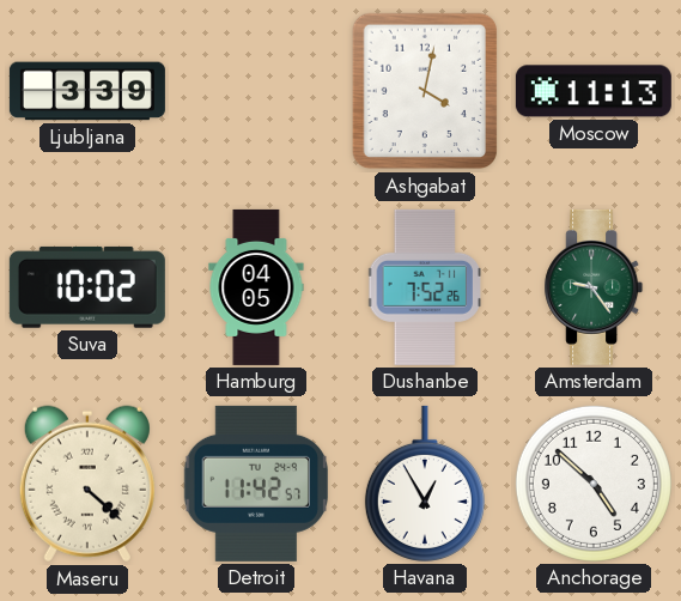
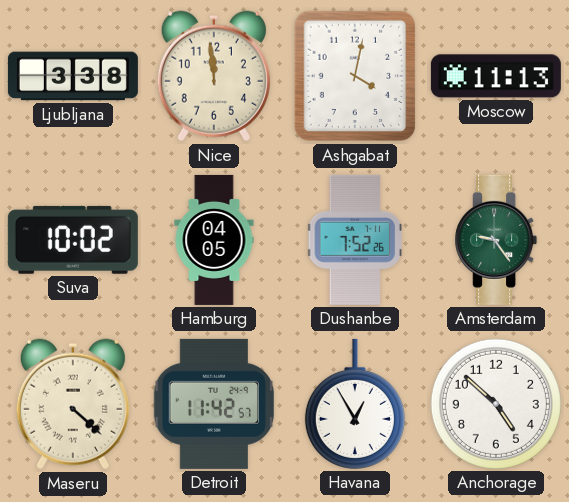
Ljubljana: 3:39 -> 3:38 (73, 76)
Nice: none -> 11:59 (214, 76)
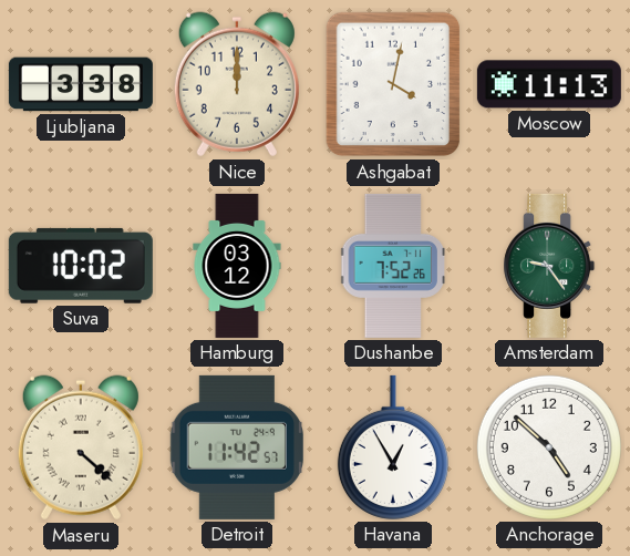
Nice: 11:59 -> 12:00 (237, 84)
Hamburg: 04:05 -> 03:12 (237, 266)
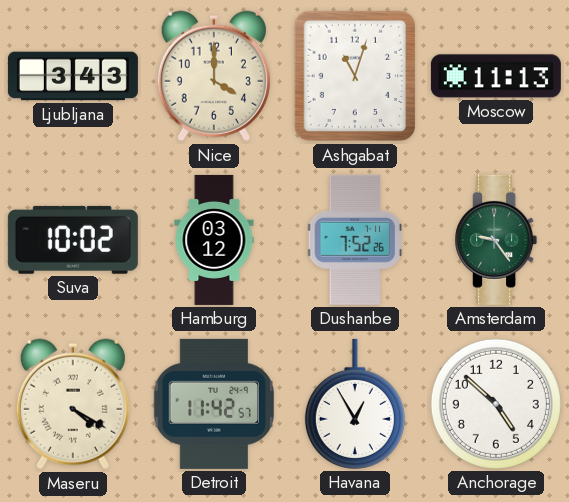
Ljubljana: 3:38 -> 3:43 (73, 76)
Nice: 12:00 -> 4:00 (214, 76)
Ashgabat: 4:02 -> 11:03 (354, 76)
Maseru: 4:22 -> 4:20 (73, 404)
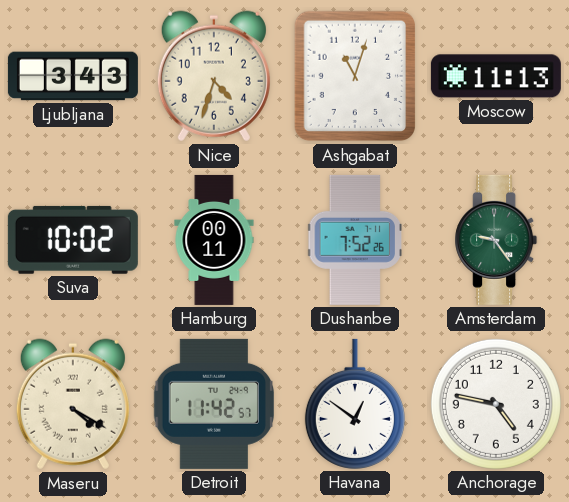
Nice: 4:00 -> 4:33 (214, 76)
Hamburg: 03:12 -> 00:11 (214, 240)
Havana: 12:55 -> 12:51 (355, 404)
Anchorage: 4:52 -> 4:47 (496, 404)
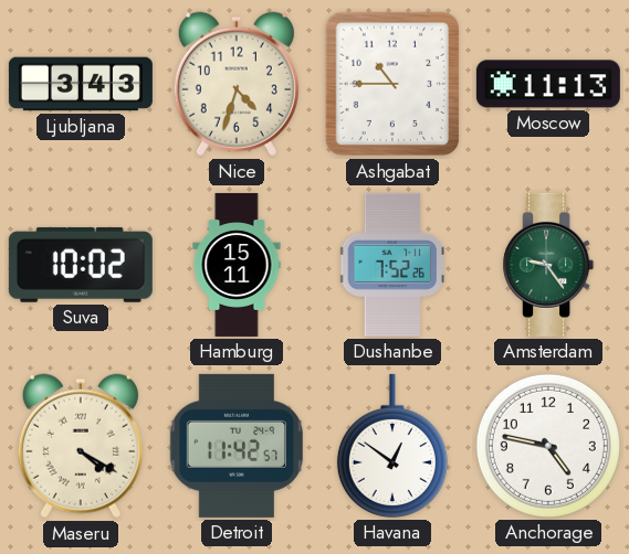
Ashgabat: 11:03 -> 10:45 (391, 84)
Hamburg: 00:11 -> 15:11 (237, 265)
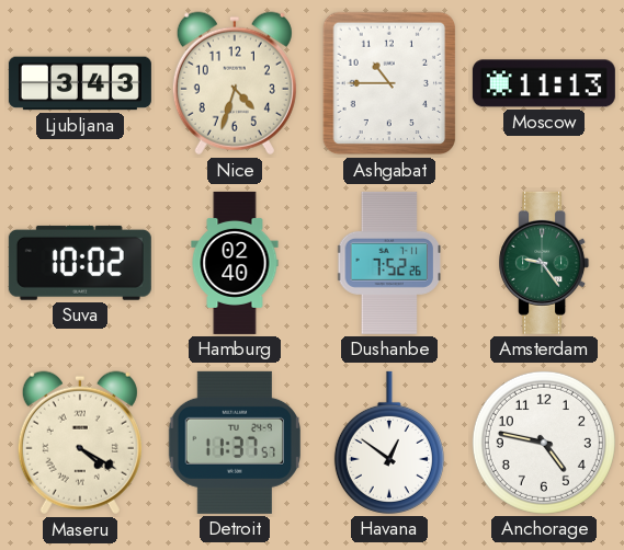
Hamburg: 15:11 -> 02:40 (235, 263)
Detroit: 11:42 -> 11:37 (234, 443)
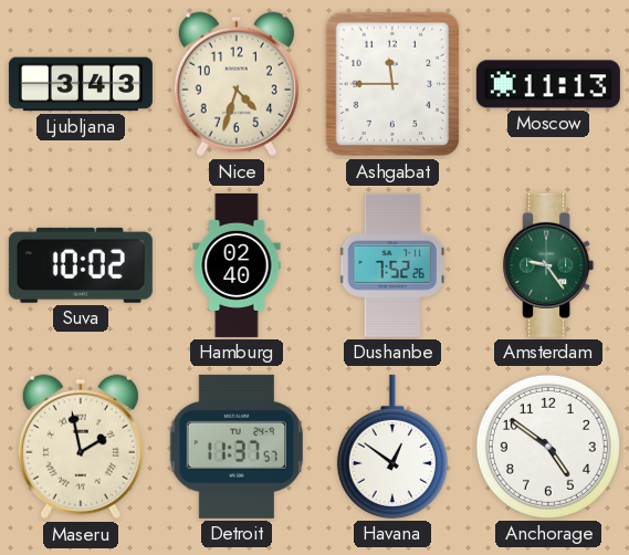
Ashgabat: 10:45 -> 11:45 (391, 84)
Maseru: 4:20 -> 1:58 (81, 447)
Anchorage: 4:47 -> 4:51 (548, 447)
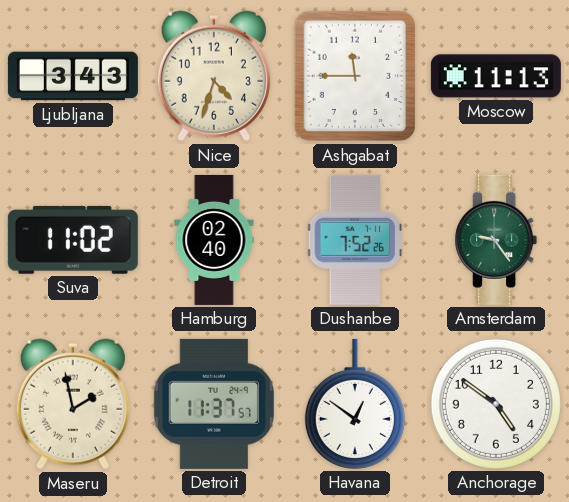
Suva: 10:02 -> 11:02 (73, 240)
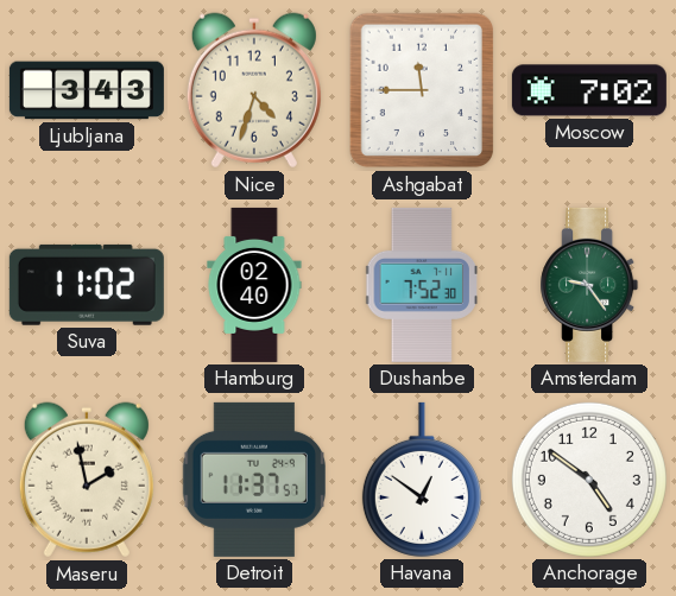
Moscow: 11:13 -> 7:02 (589, 90)
Dushanbe: 7:52:26 -> 7:52:30 (423, 285)
